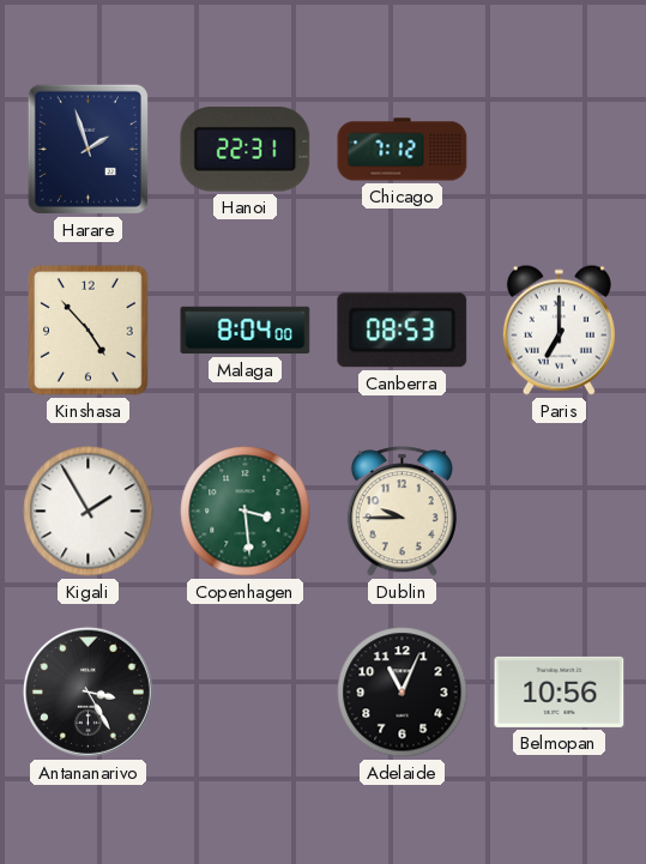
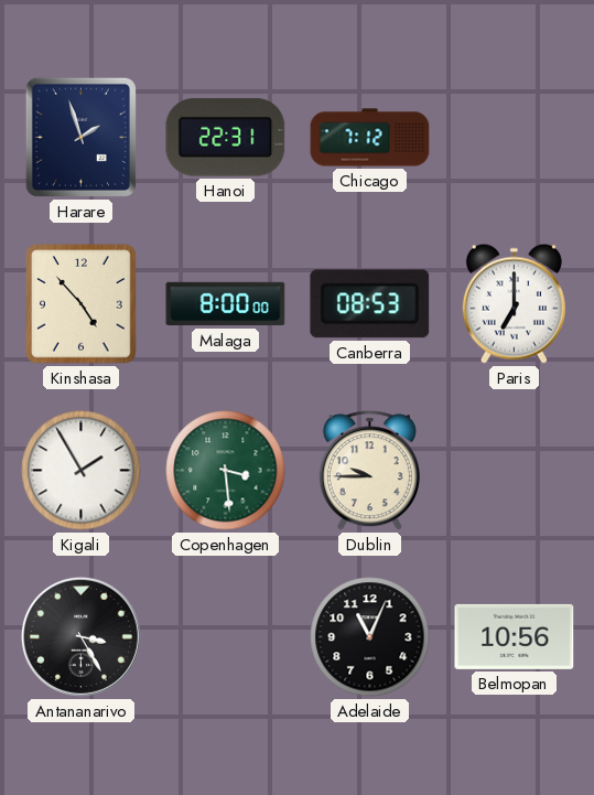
Malaga: 8:04 -> 8:00 (226, 304)
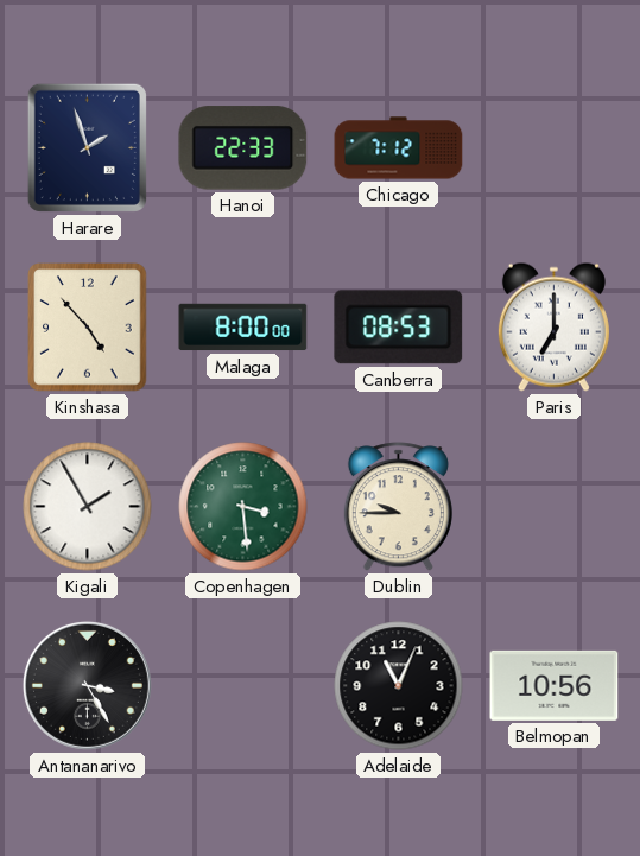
Hanoi: 22:31 -> 22:33 (243, 148)
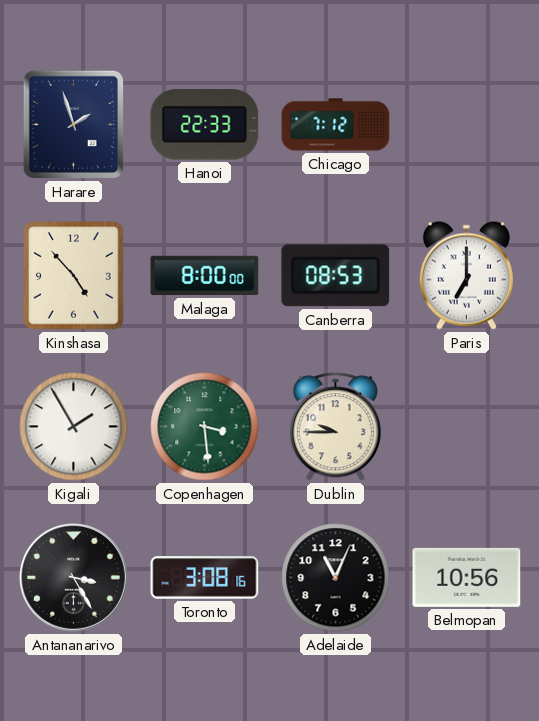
Toronto: none -> 3:08 (205, 578)
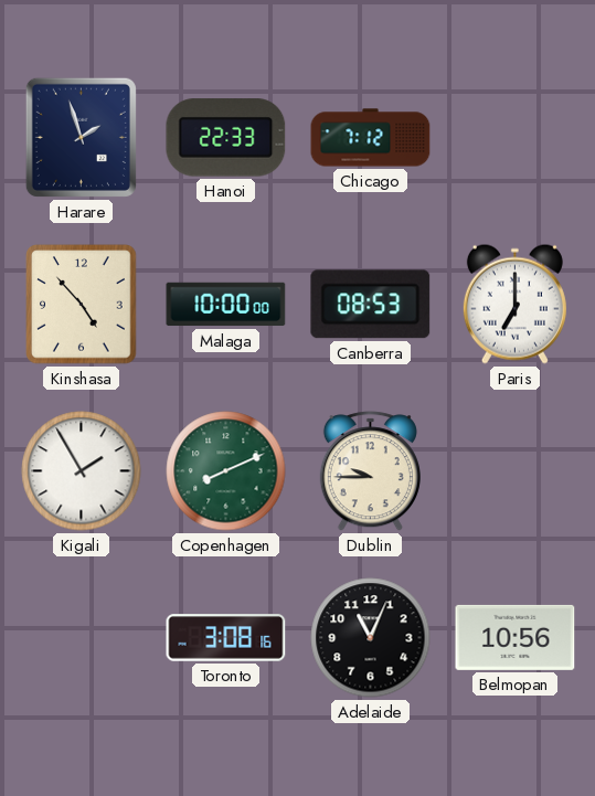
Malaga: 8:00 -> 10:00 (226, 305)
Copenhagen: 3:29 -> 8:11 (226, 471)
Antananarivo: 3:25 -> none (73, 577)
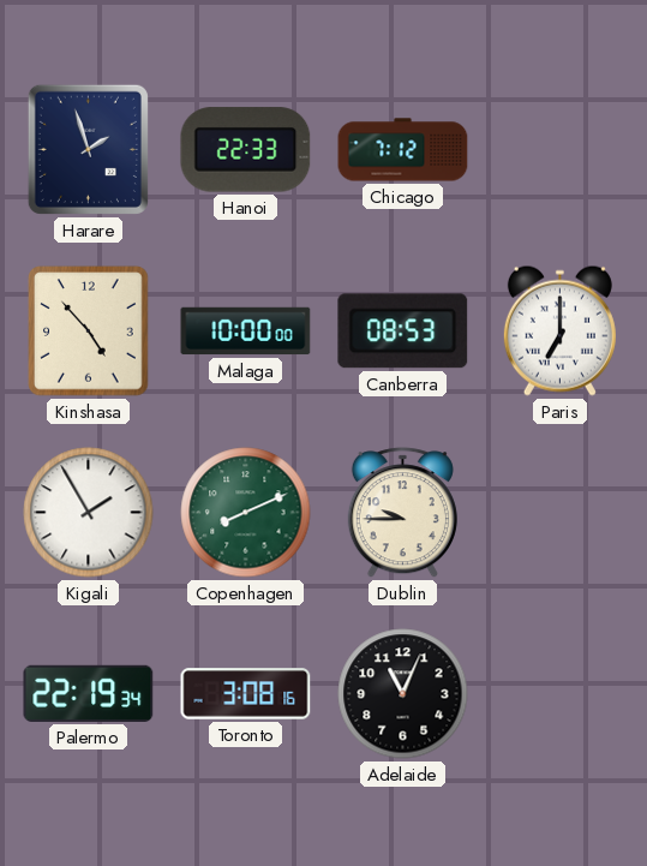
Palermo: none -> 22:19 (89, 693)
Belmopan: 10:56 -> none (516, 637)
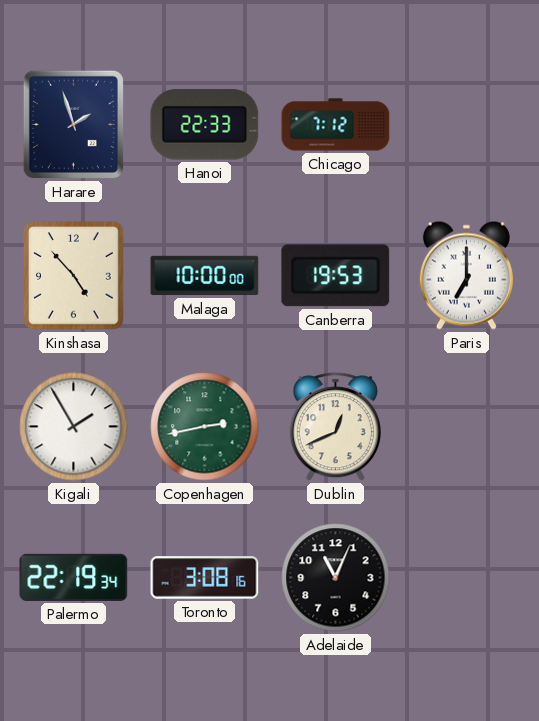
Canberra: 08:53 -> 19:53 (336, 276)
Copenhagen: 8:11 -> 2:43 (205, 427)
Dublin: 9:45 -> 12:41 (335, 427)
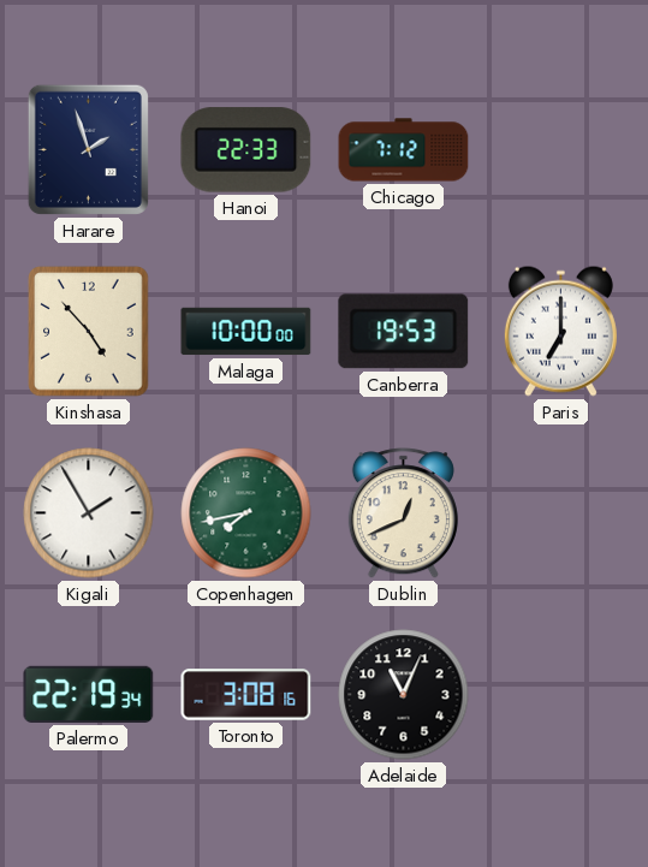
Copenhagen: 2:43 -> 7:43 (246, 513)
